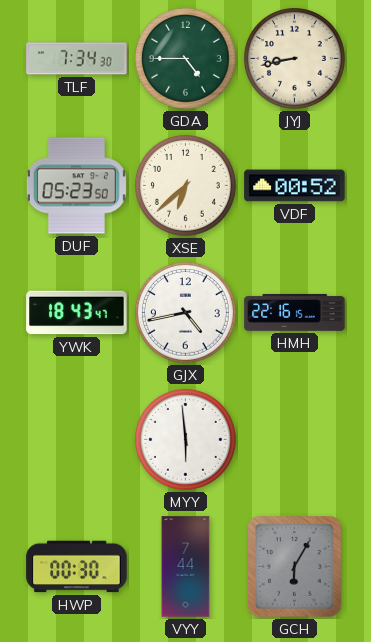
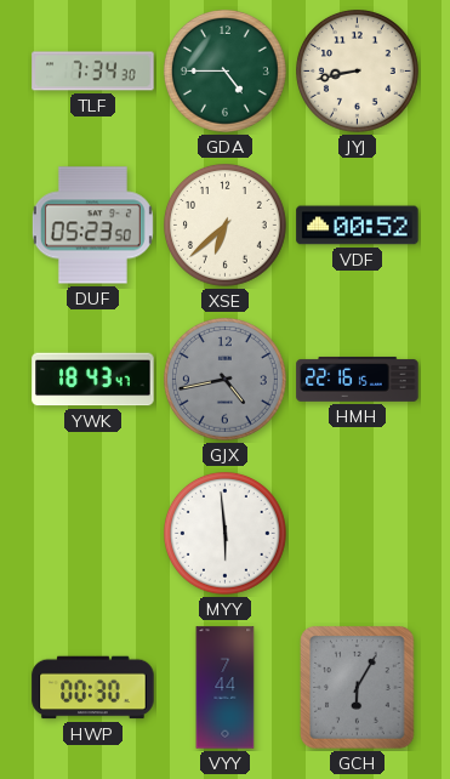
GJX dial: white -> grey (226, 380)
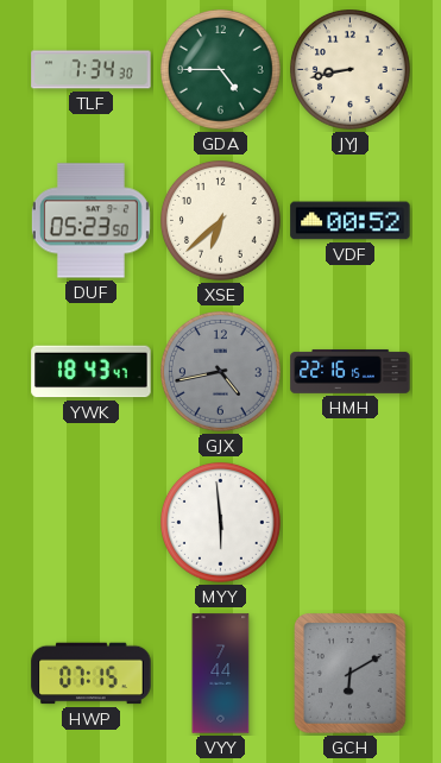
HWP: 00:30 -> 07:15 (92, 674)
GCH: 6:05 -> 6:10 (351, 674)
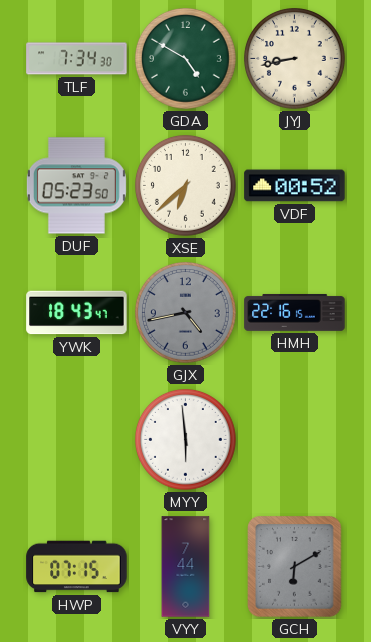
GDA: 4:45 -> 4:50 (186, 59)
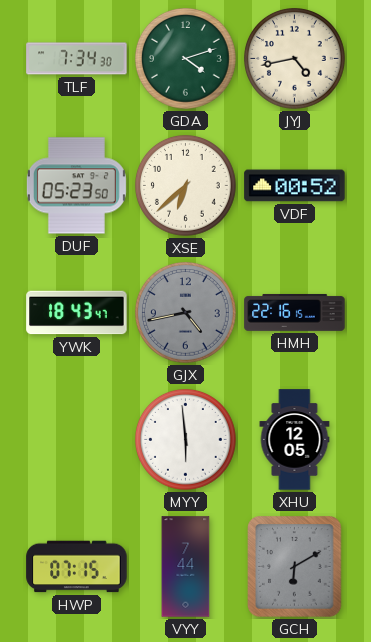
GDA: 4:50 -> 4:12 (186, 59)
JYJ: 8:43 -> 4:43 (295, 59)
XHU: none -> 12:05 (295, 440)
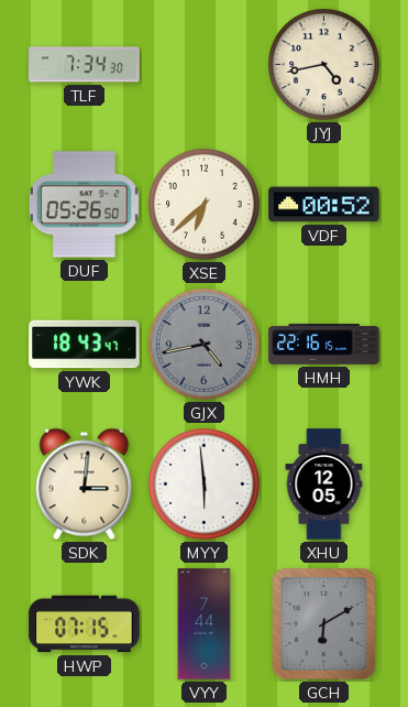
GDA: 4:12 -> none (186, 59)
DUF: 05:23 -> 05:26 (84, 205)
SDK: none -> 3:01 (85, 485)
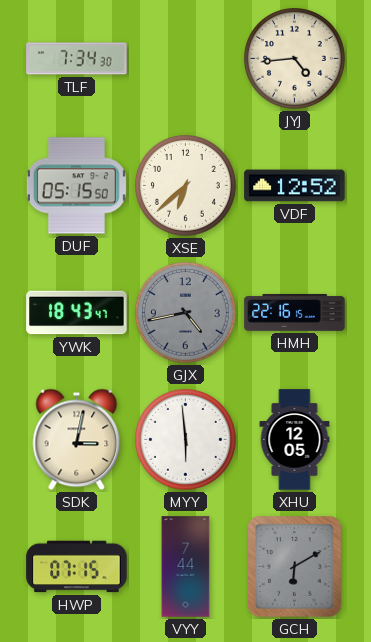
JYJ: 4:43 -> 4:44 (295, 59)
DUF: 05:26 -> 05:15 (76, 186)
VDF: 00:52 -> 12:52 (295, 186)
SDK: 3:01 -> 3:02 (77, 440)
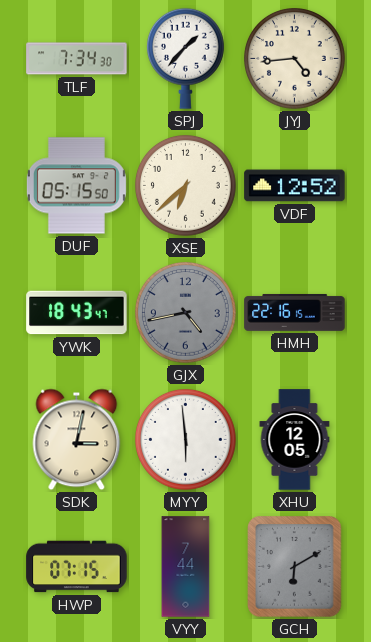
SPJ: none -> 1:37 (185, 58)
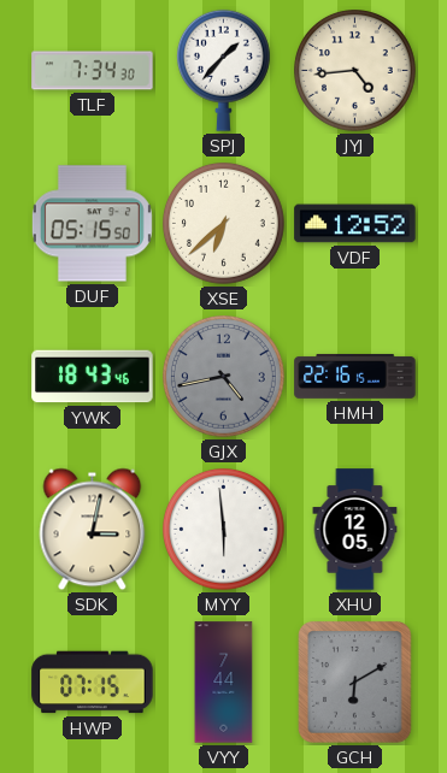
YWK: 18:43:47 -> 18:43:46 (93, 377)
